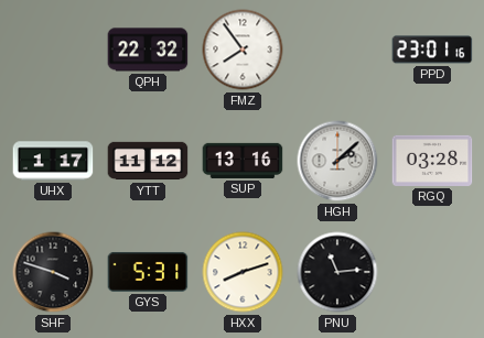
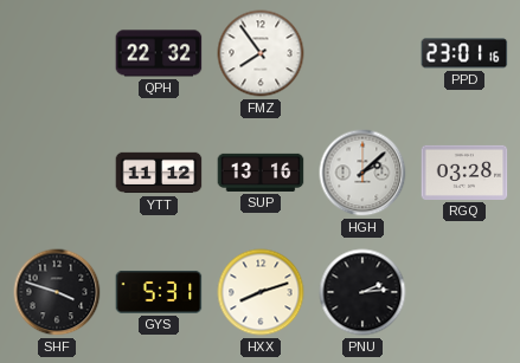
UHX: 1:17 -> none (53, 161)
PNU: 11:14 -> 2:14 (362, 292)
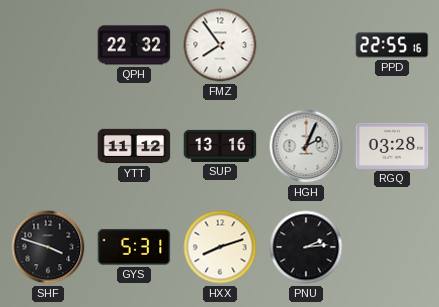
PPD: 23:01 -> 22:55 (392, 45)
HGH: 2:08 -> 2:04 (306, 146)
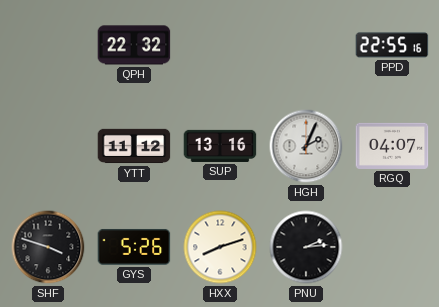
FMZ: 7:54 -> none (220, 45)
RGQ: 03:28 -> 04:07 (392, 146)
GYS: 5:31 -> 5:26 (134, 247)
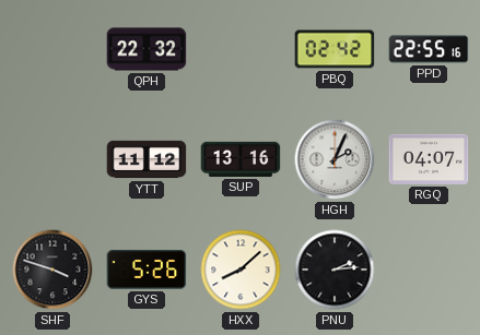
PBQ: none -> 02:42 (335, 49)
HXX: 8:12 -> 8:08 (241, 270)
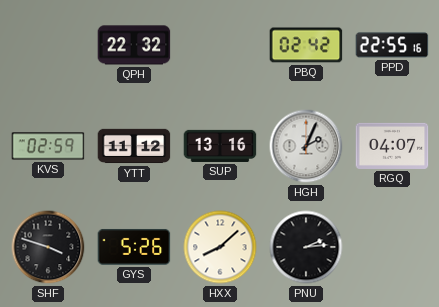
KVS: none -> 02:59 (48, 146)
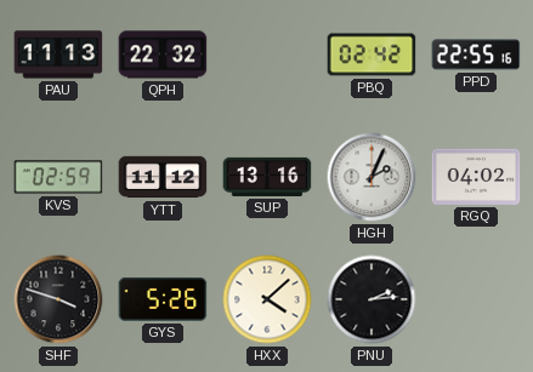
PAU: none -> 11:13 (58, 55)
RGQ: 04:07 -> 04:02 (476, 177)
HXX: 8:08 -> 4:08 (267, 299)
